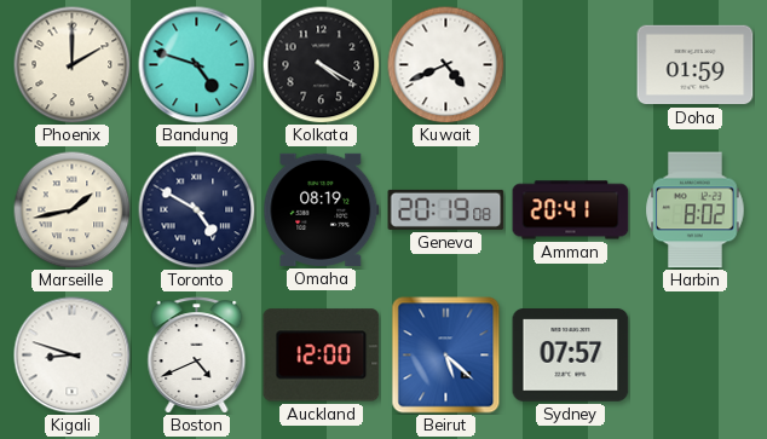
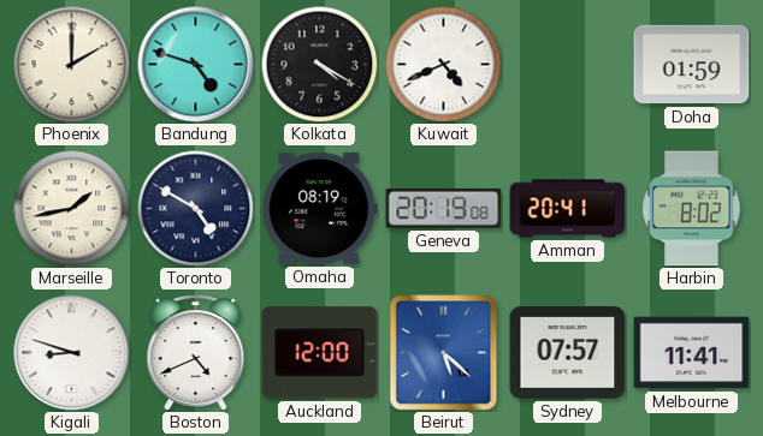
Melbourne: none -> 11:41 (692, 353)
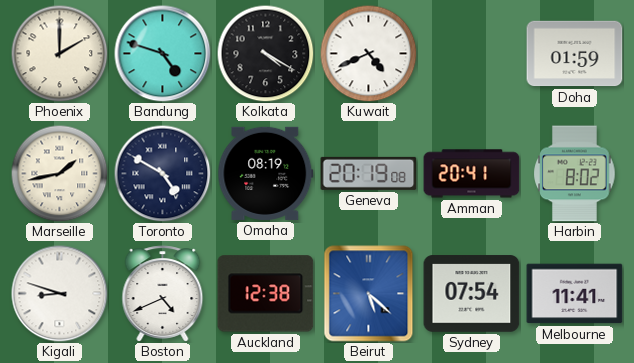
Auckland: 12:00 -> 12:38 (266, 294)
Sydney: 07:57 -> 07:54 (472, 294)
